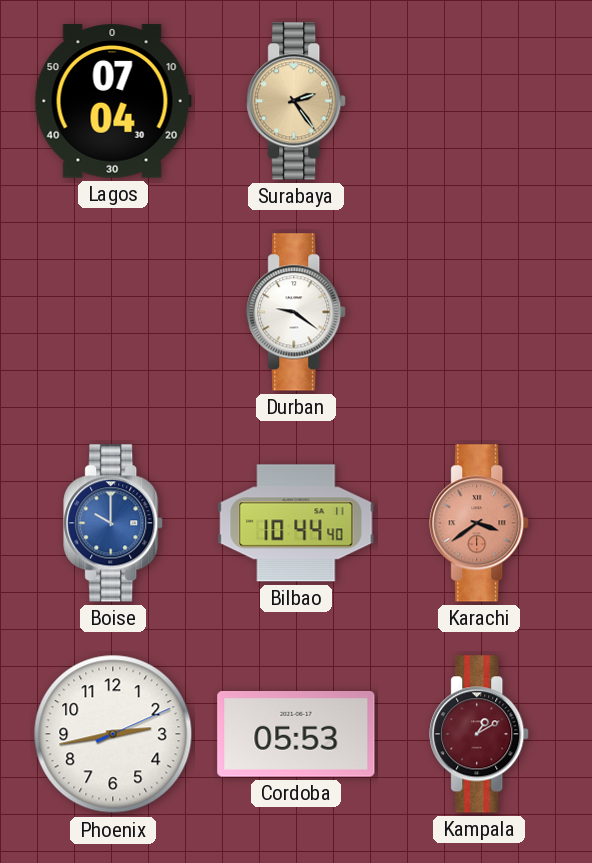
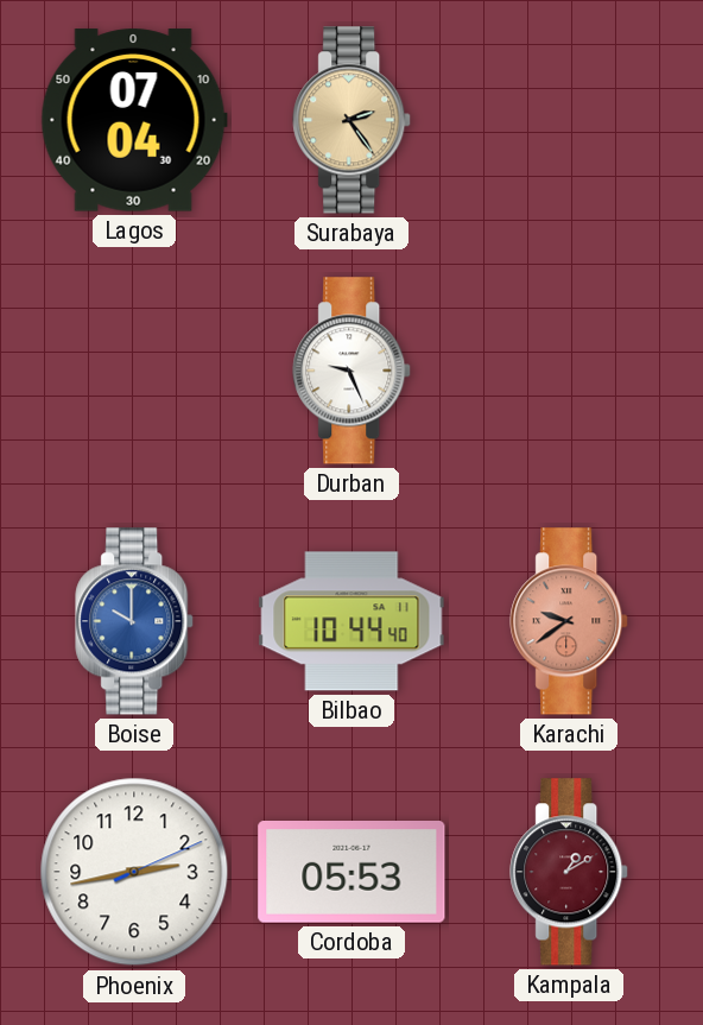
Durban: 9:21 -> 9:26 (353, 371)
Karachi: 3:39 -> 9:39 (570, 621)
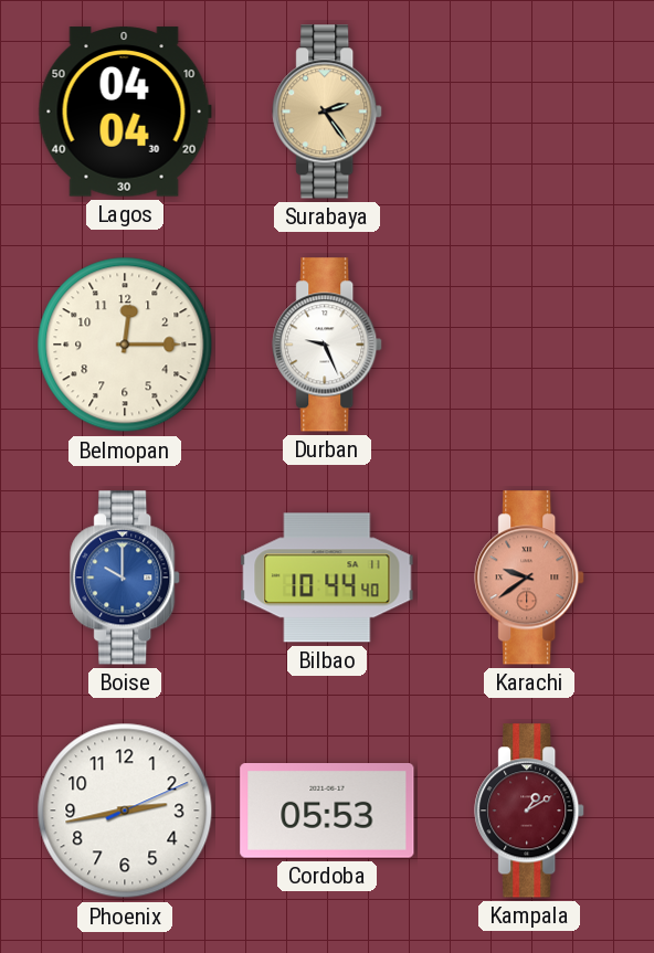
Lagos: 07:04 -> 04:04 (125, 112)
Belmopan: none -> 12:15 (125, 345)
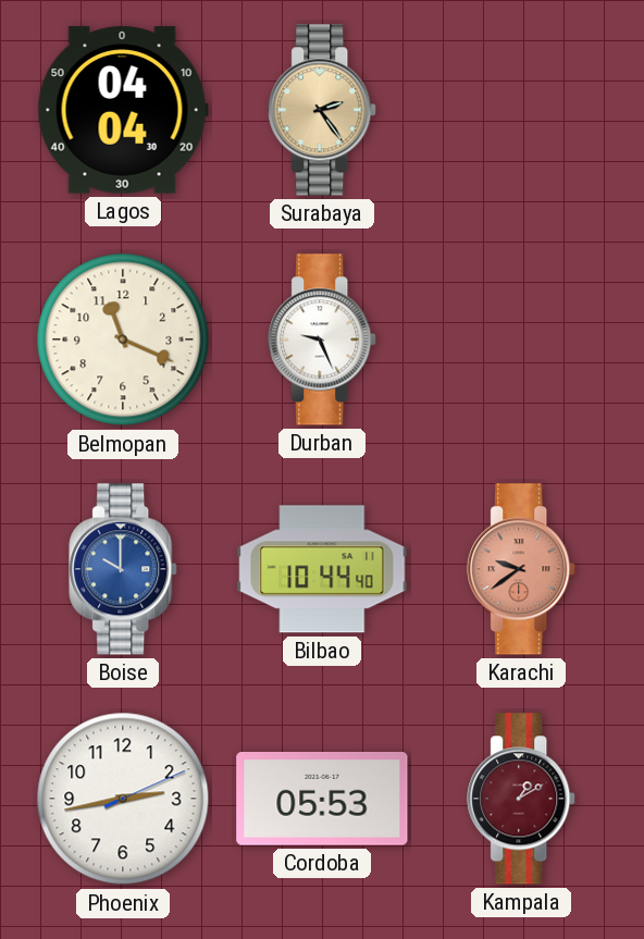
Belmopan: 12:15 -> 11:19 (123, 339)
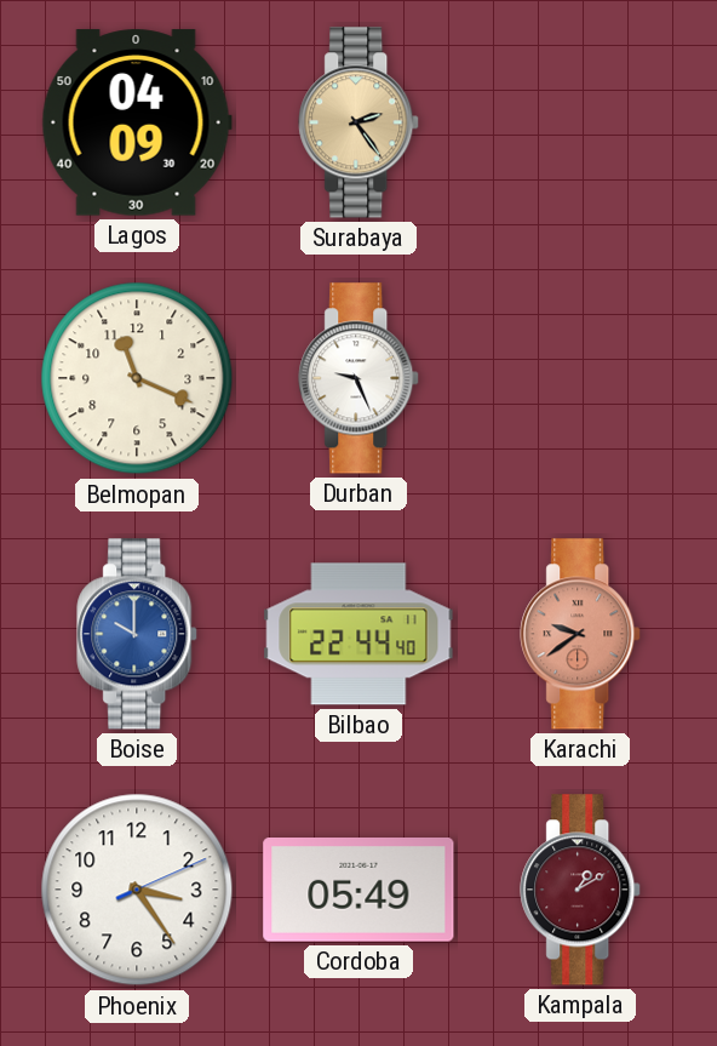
Lagos: 04:04 -> 04:09 (137, 122)
Bilbao: 10:44 -> 22:44 (358, 634)
Phoenix: 2:43 -> 3:24 (137, 890)
Cordoba: 05:53 -> 05:49 (358, 891)
